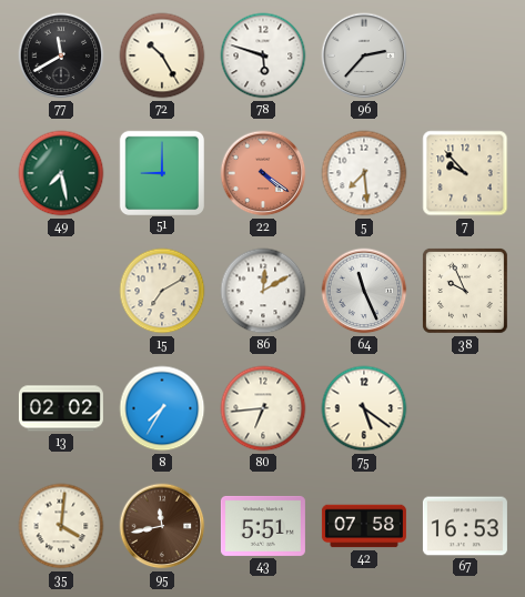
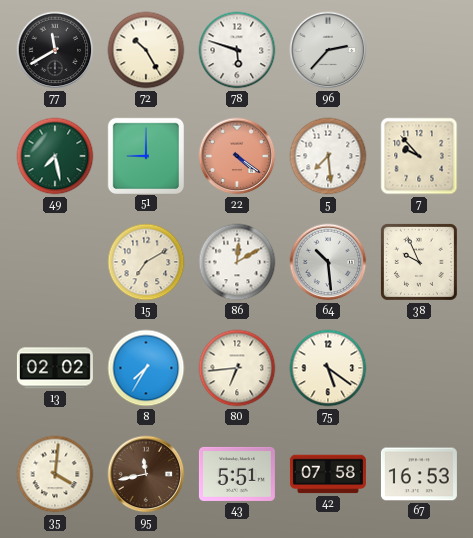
64: 11:26 -> 10:29 (328, 262)
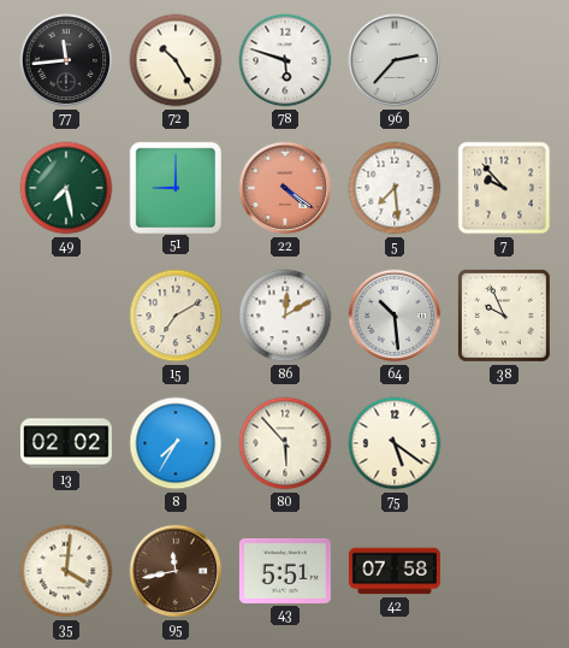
77: 11:40 -> 11:44 (66, 60)
80: 6:44 -> 5:53 (285, 443)
67: 16:53 -> none (419, 474)
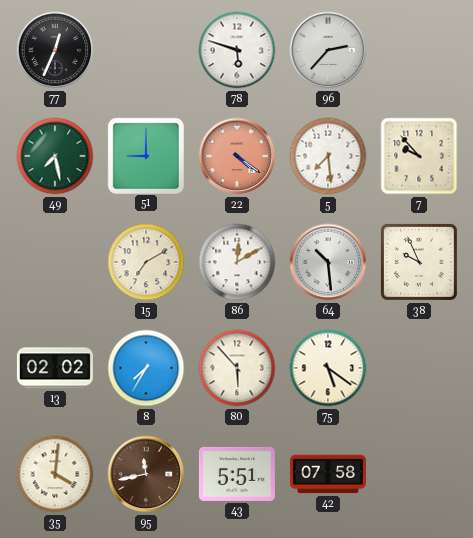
77: 11:44 -> 12:34 (55, 50)
72: 10:25 -> none (176, 60)
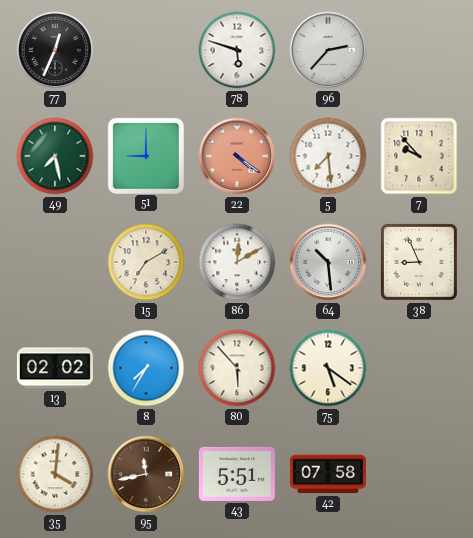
38: 9:56 -> 8:56 (419, 262)
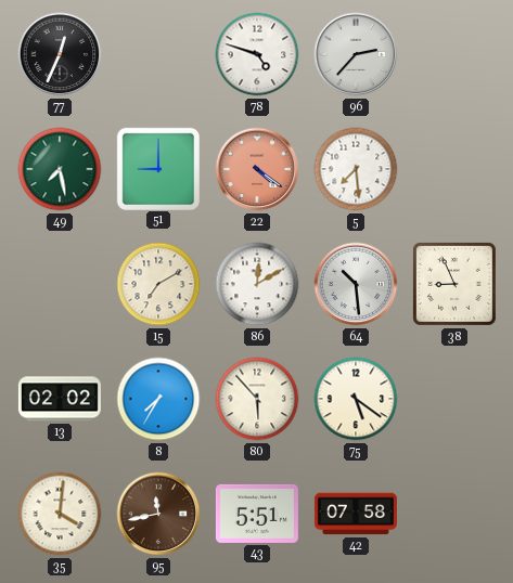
78: 5:48 -> 4:48 (257, 54)
7: 9:53 -> none (419, 156)
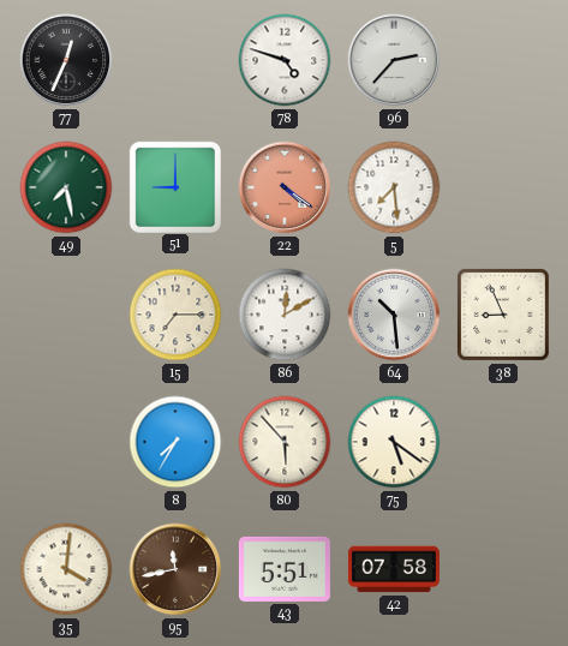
15: 7:10 -> 7:15 (175, 315)
13: 02:02 -> none (60, 399)
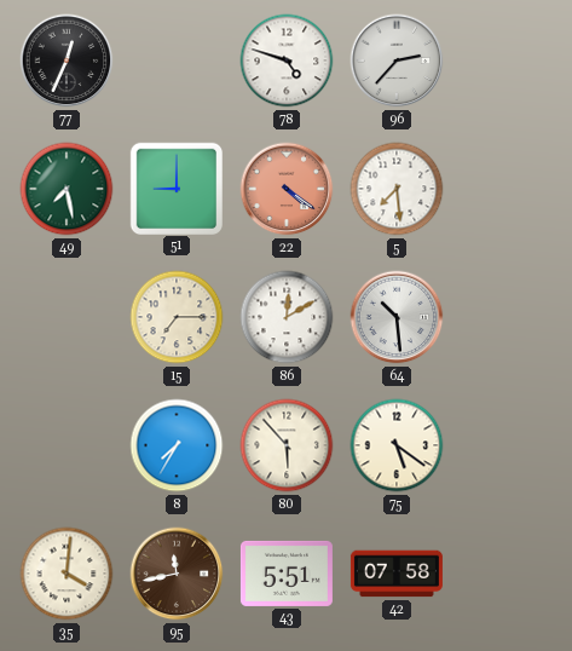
38: 8:56 -> none (503, 315)
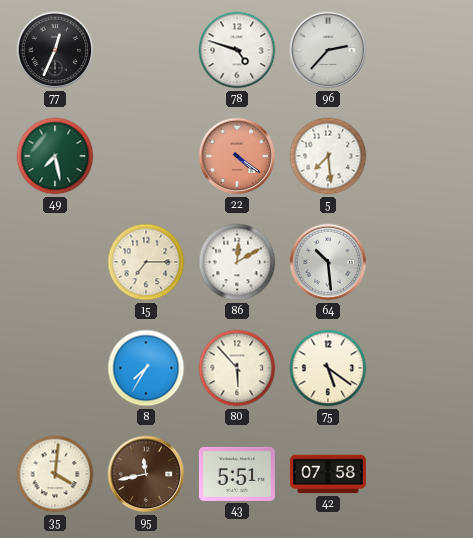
51: 9:00 -> none (175, 188)
